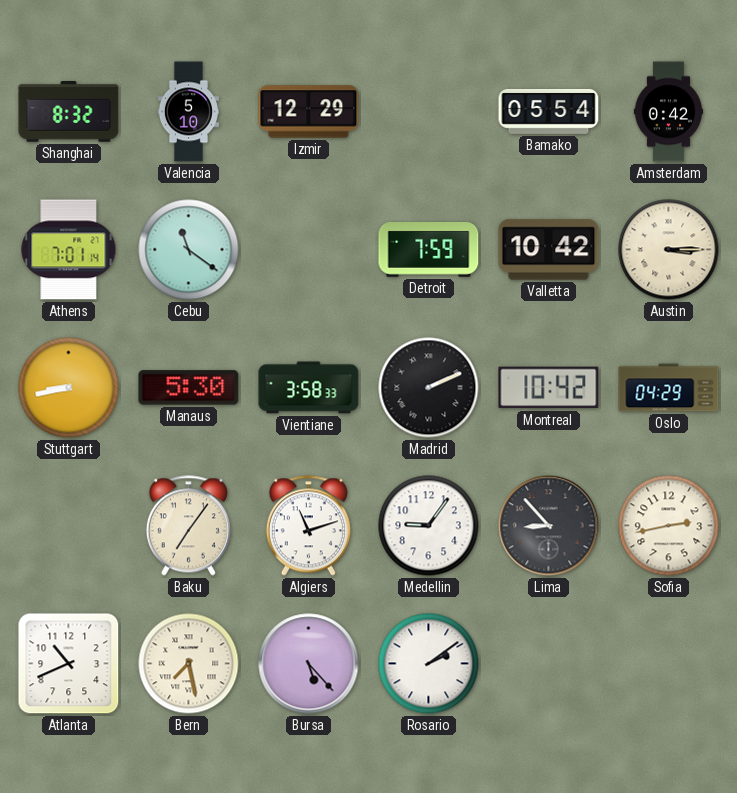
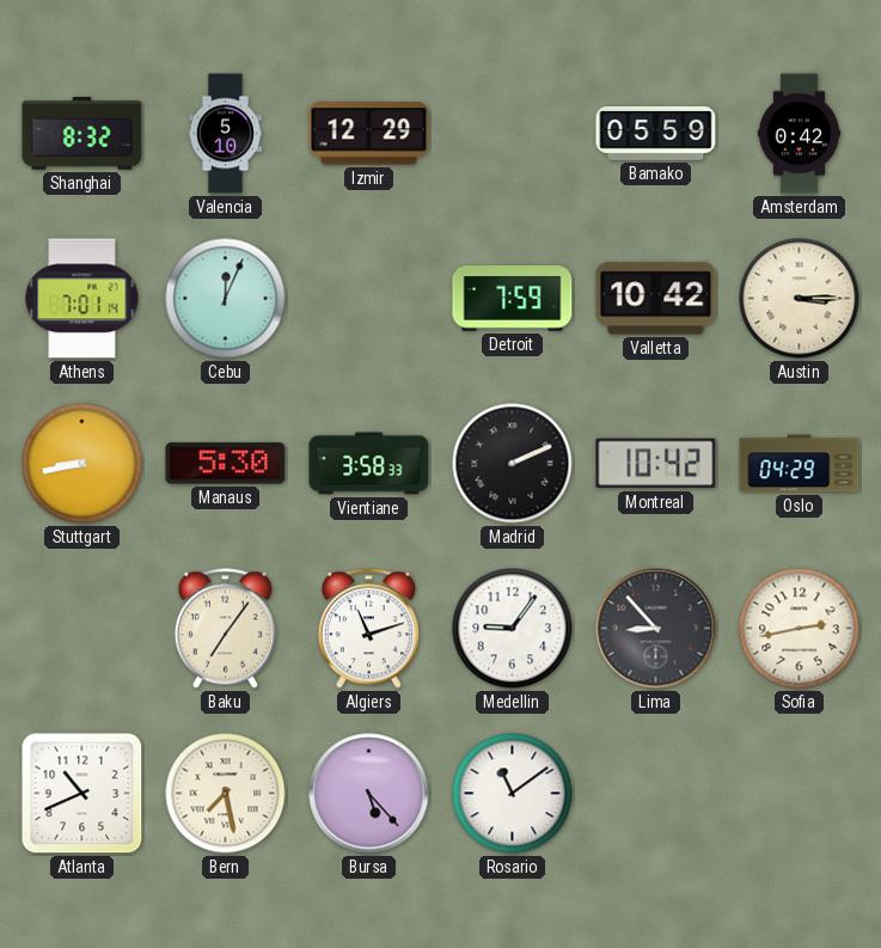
Bamako: 05:54 -> 05:59 (656, 133)
Cebu: 11:21 -> 12:04 (226, 299)
Rosario: 2:09 -> 11:09 (513, 794)
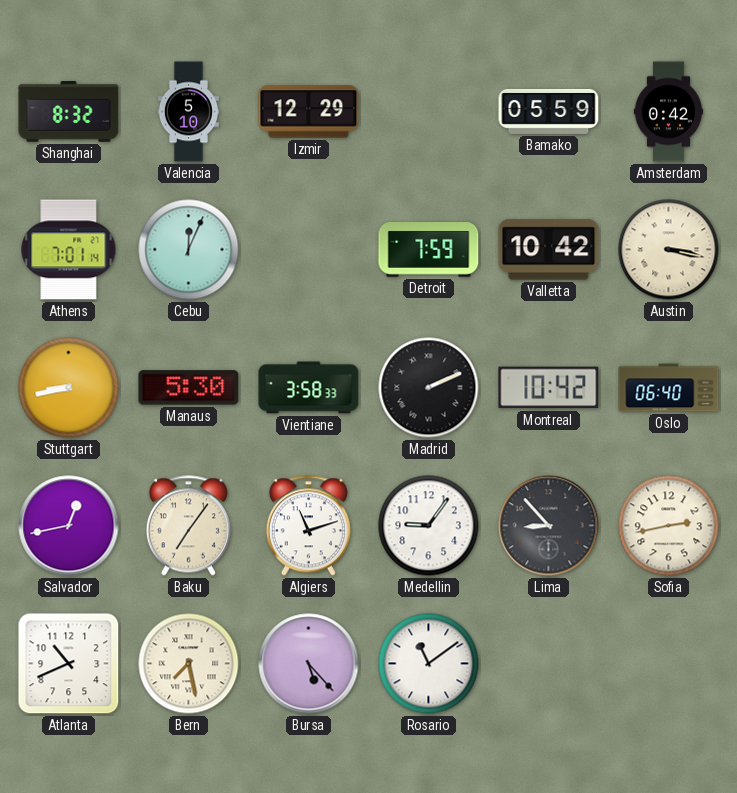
Austin: 3:15 -> 3:17 (669, 250)
Oslo: 04:29 -> 06:40 (669, 388)
Salvador: none -> 12:43 (69, 526)
